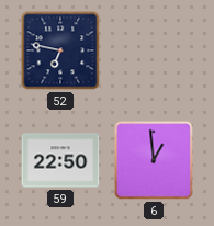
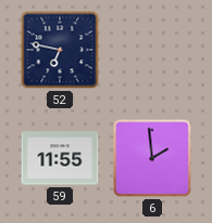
59: 22:50 -> 11:55 (60, 158)
6: 12:59 -> 1:59 (152, 158)
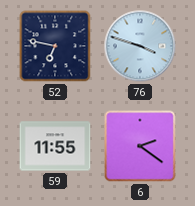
76: none -> 3:48 (140, 46)
6: 1:59 -> 2:21 (140, 146)
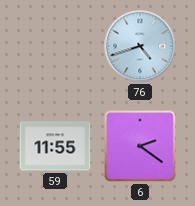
52: 6:47 -> none (55, 46)
76: 3:48 -> 4:42 (140, 46)
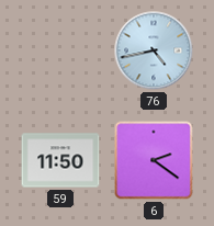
76: 4:42 -> 4:43 (154, 50)
59: 11:55 -> 11:50 (60, 160)
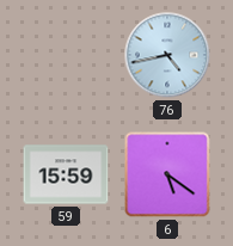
59: 11:50 -> 15:59 (66, 174)
6: 2:21 -> 5:21 (167, 174)
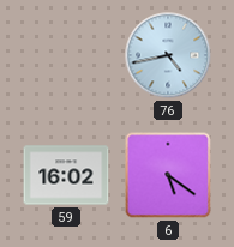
59: 15:59 -> 16:02 (66, 175)
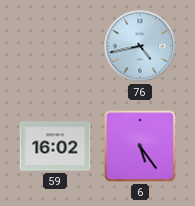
6: 5:21 -> 5:24 (140, 146)
